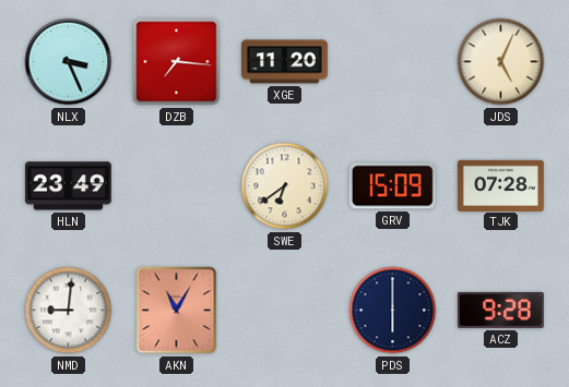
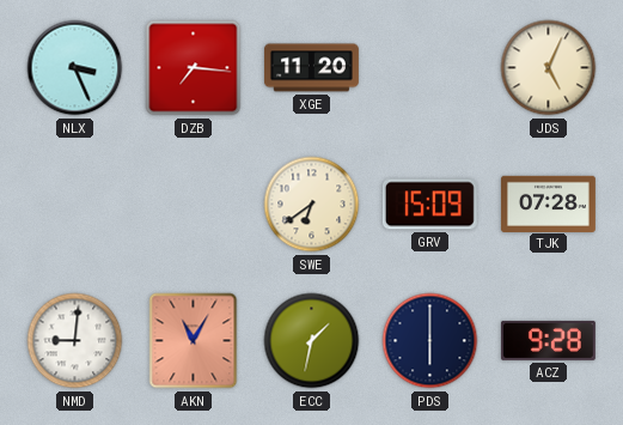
HLN: 23:49 -> none (68, 186)
ECC: none -> 1:32 (312, 341)
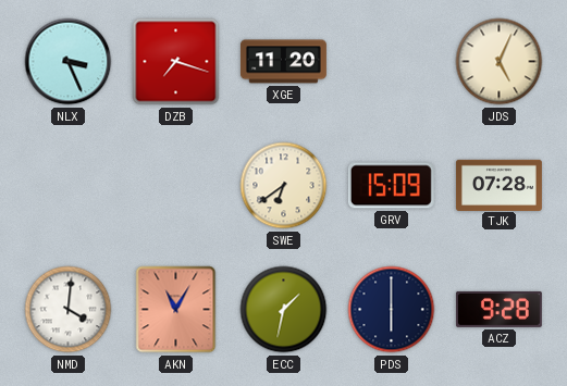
DZB: 7:16 -> 7:18 (176, 62)
NMD: 9:01 -> 4:01 (69, 310)
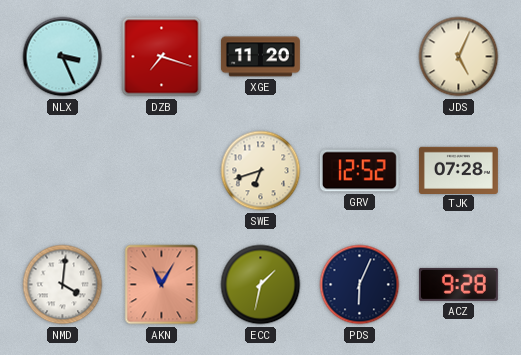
SWE: 6:39 -> 6:42 (261, 171)
GRV: 15:09 -> 12:52 (359, 171)
PDS: 6:00 -> 6:04 (360, 285)
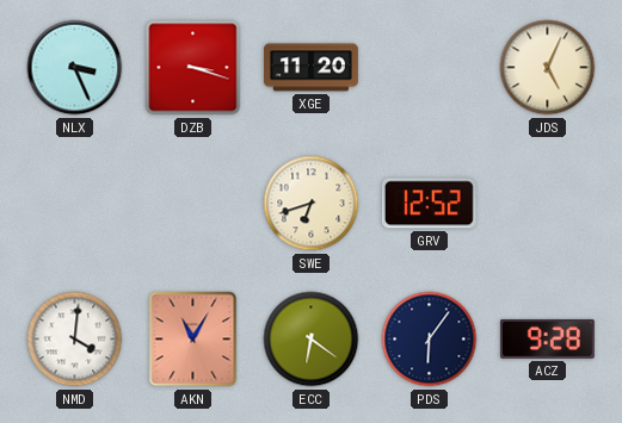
DZB: 7:18 -> 3:18 (193, 68)
TJK: 07:28 -> none (458, 170)
ECC: 1:32 -> 6:21 (312, 340)
PDS: 6:04 -> 6:06 (430, 340)
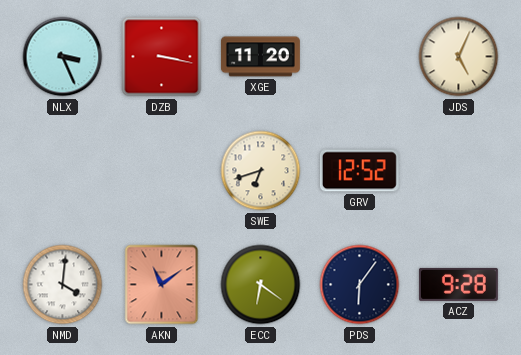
DZB: 3:18 -> 3:17 (162, 57)
AKN: 11:05 -> 11:09 (162, 285)
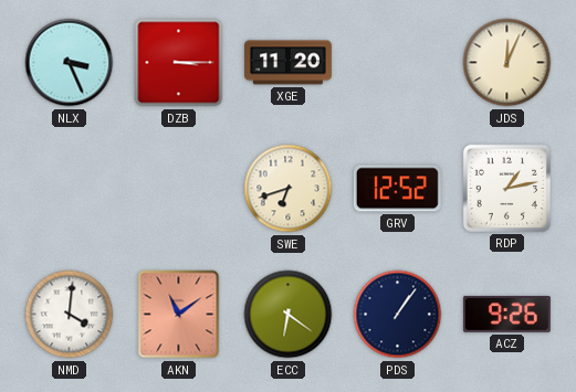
DZB: 3:17 -> 3:15 (179, 63)
JDS: 5:04 -> 12:04 (507, 63)
RDP: none -> 1:13 (506, 188)
PDS: 6:06 -> 1:06 (398, 315)
ACZ: 9:28 -> 9:26 (506, 314)
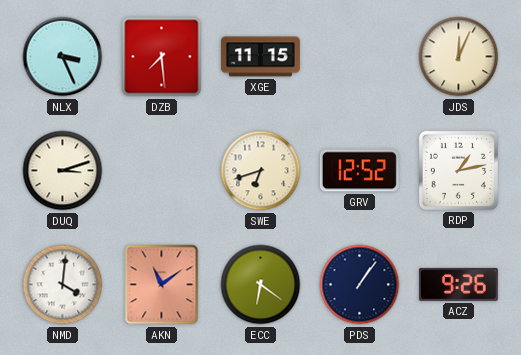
DZB: 3:15 -> 7:29 (162, 57)
XGE: 11:20 -> 11:15 (260, 57)
DUQ: none -> 3:12 (63, 171)
